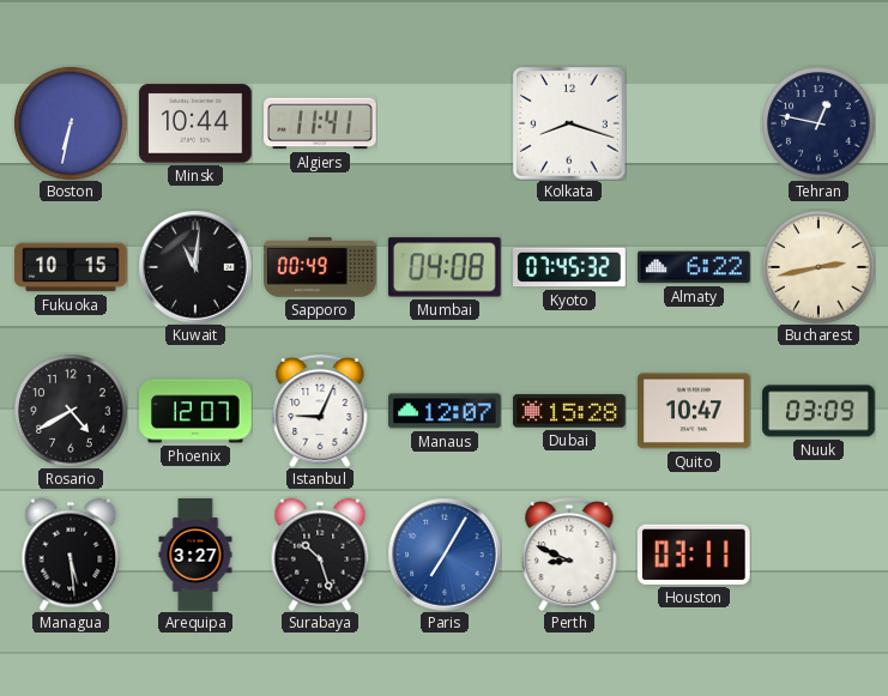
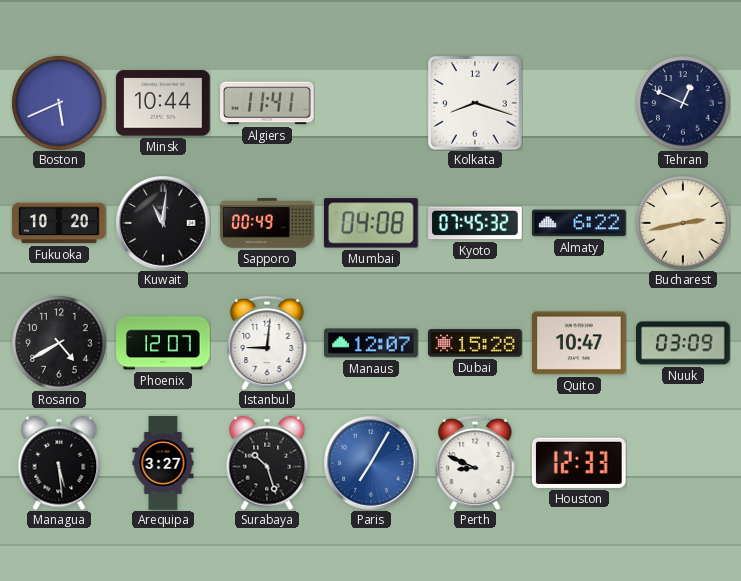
Boston: 6:32 -> 5:41 (59, 103)
Tehran: 12:47 -> 12:49 (683, 103)
Fukuoka: 10:15 -> 10:20 (59, 223)
Istanbul: 9:04 -> 9:01 (267, 343)
Houston: 03:11 -> 12:33 (579, 463)
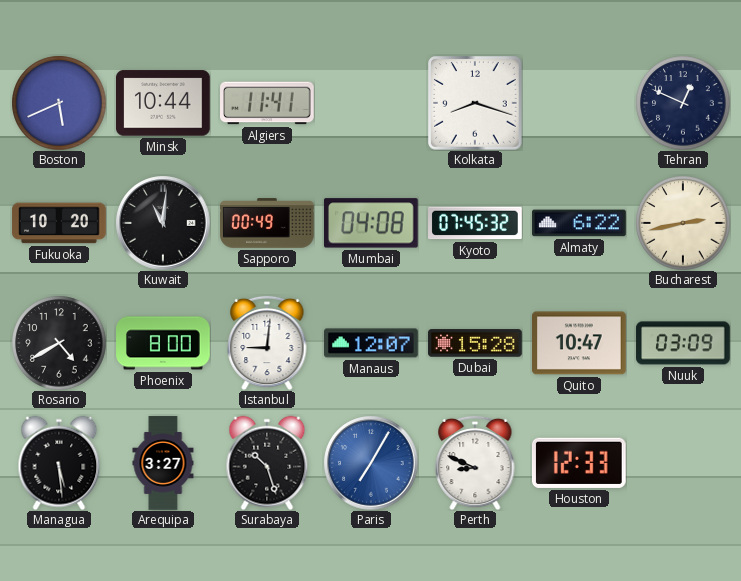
Phoenix: 12:07 -> 8:00 (163, 343)
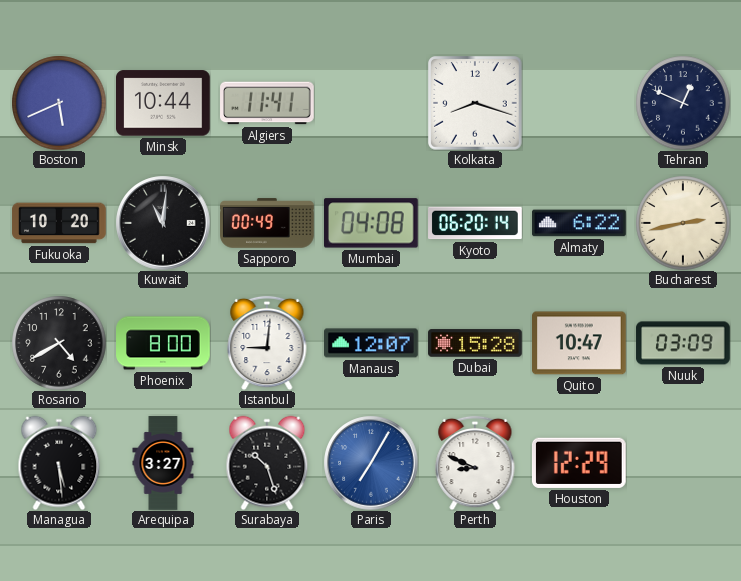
Kyoto: 07:45 -> 06:20 (475, 223)
Houston: 12:33 -> 12:29 (579, 463)
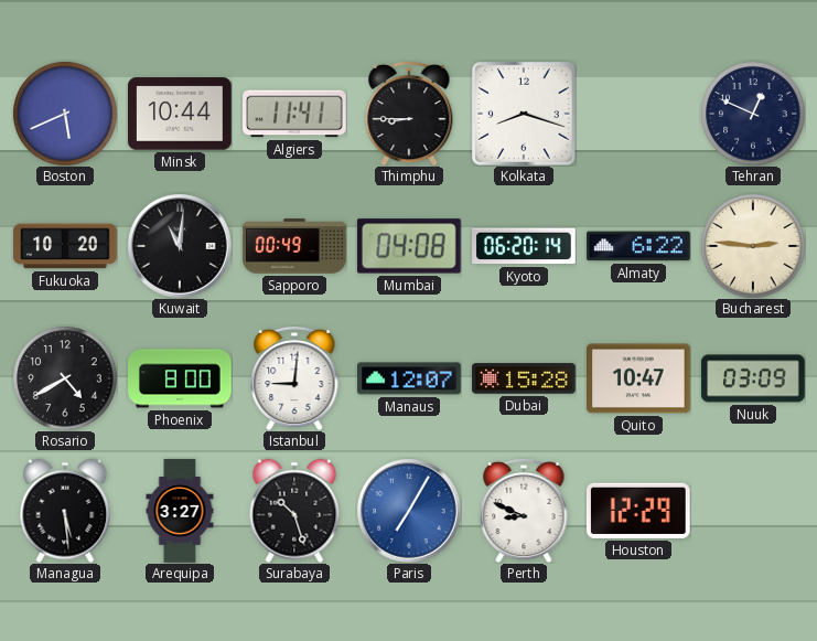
Thimphu: none -> 8:45 (409, 114)
Bucharest: 2:43 -> 2:46 (753, 246)
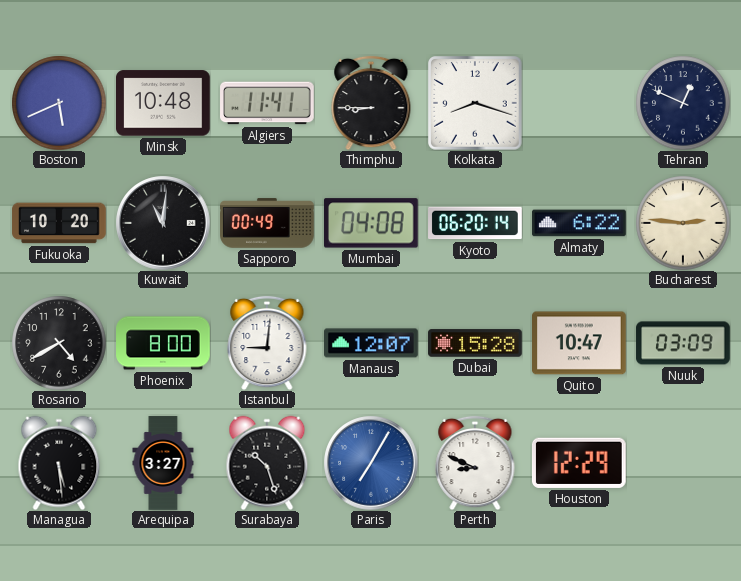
Minsk: 10:44 -> 10:48 (164, 103)
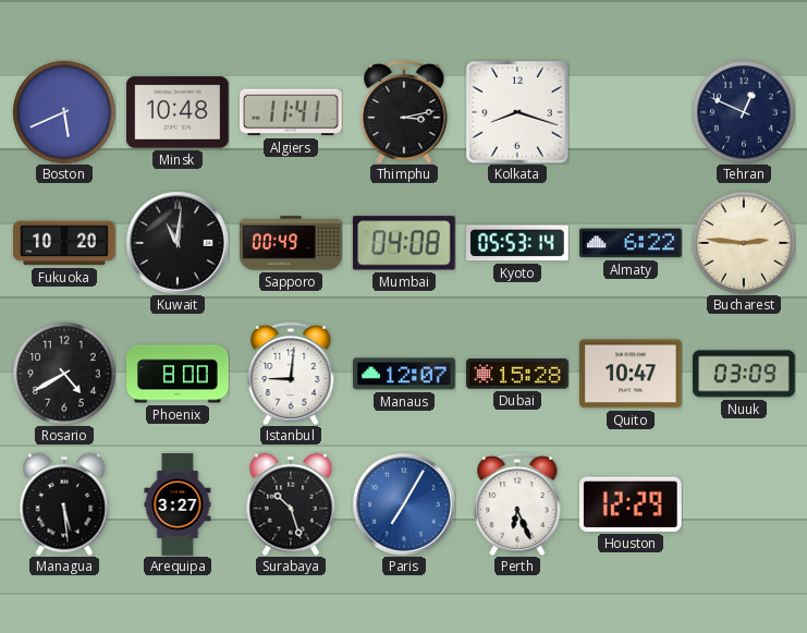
Thimphu: 8:45 -> 3:13 (404, 112)
Kyoto: 06:20 -> 05:53 (517, 243)
Perth: 8:49 -> 6:26 (517, 504)
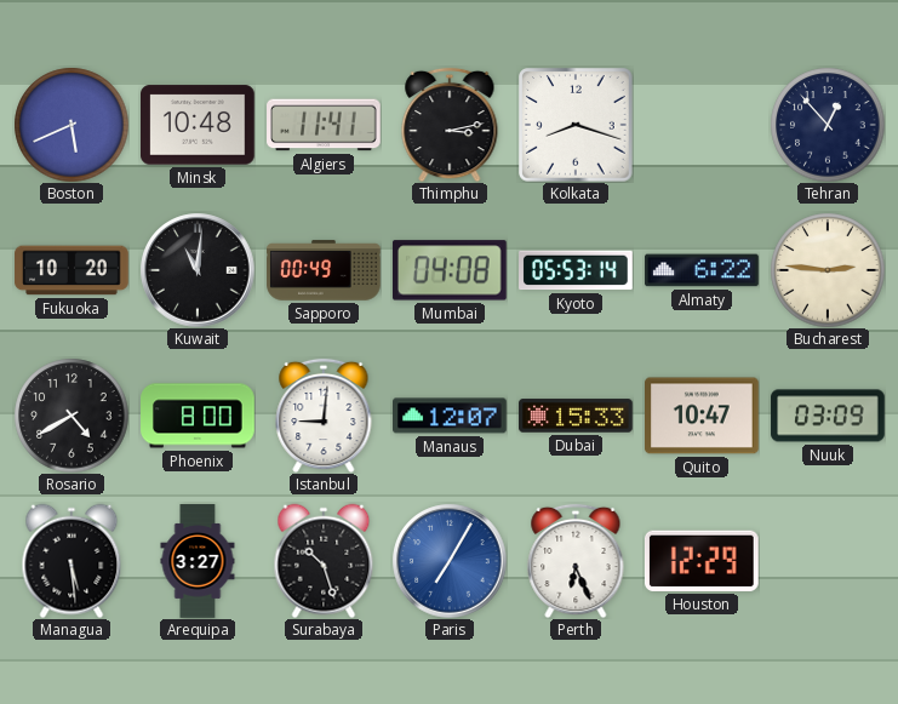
Tehran: 12:49 -> 12:53 (828, 125)
Dubai: 15:28 -> 15:33 (576, 416)
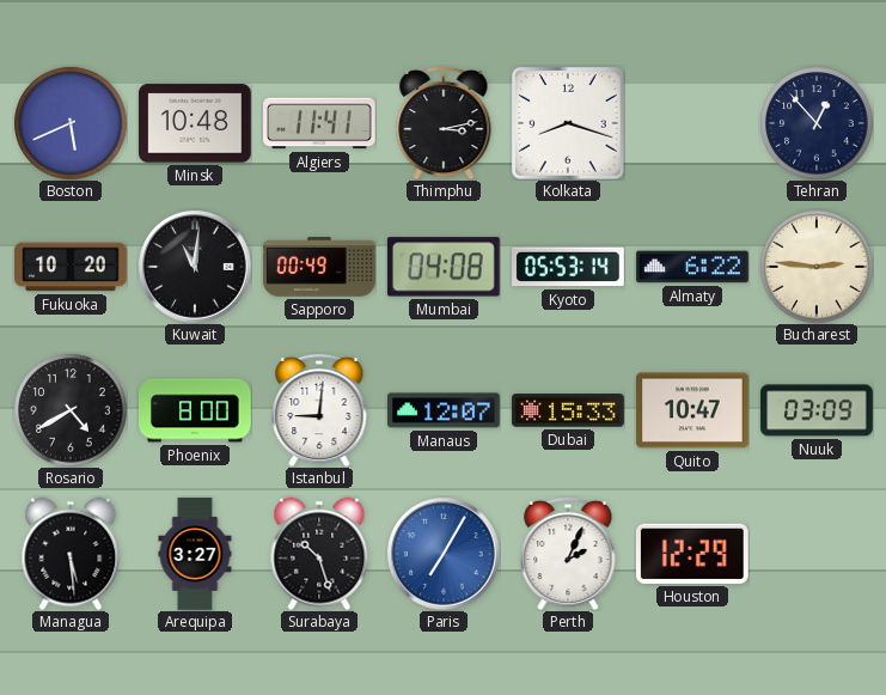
Perth: 6:26 -> 2:04 (568, 554)
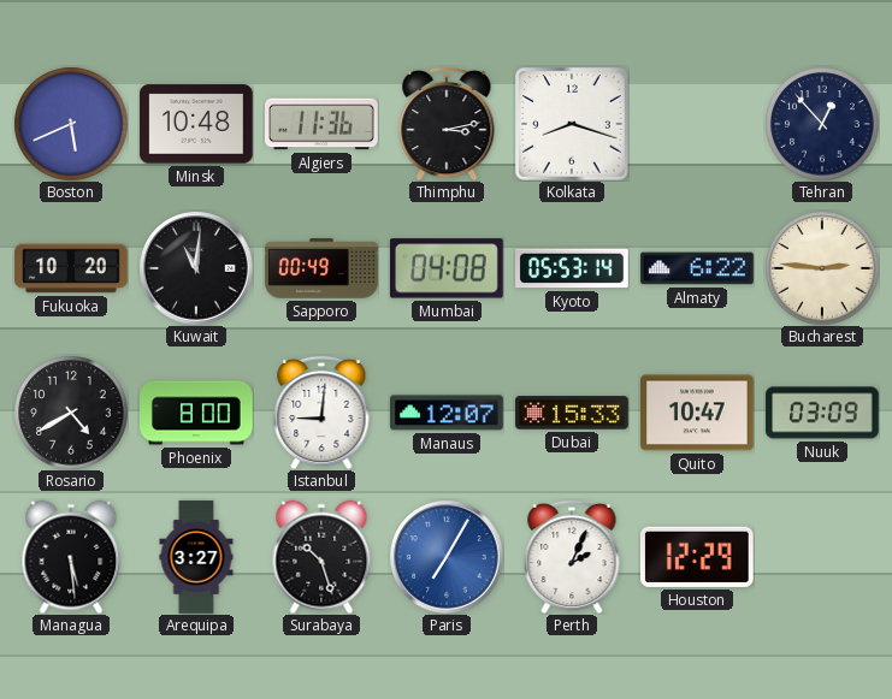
Algiers: 11:41 -> 11:36 (321, 124)
